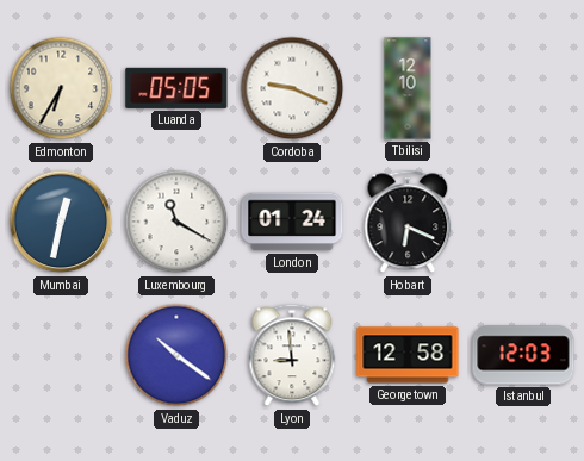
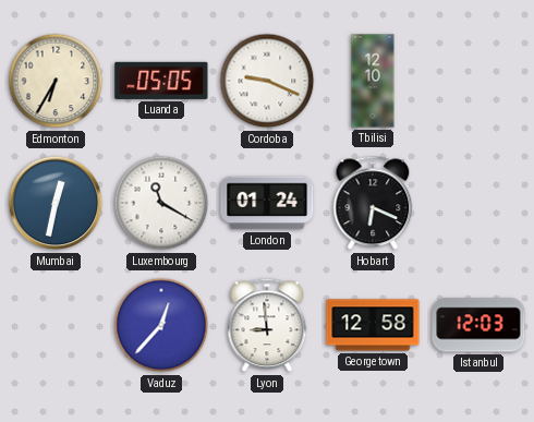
Vaduz: 10:21 -> 12:37 (161, 325)
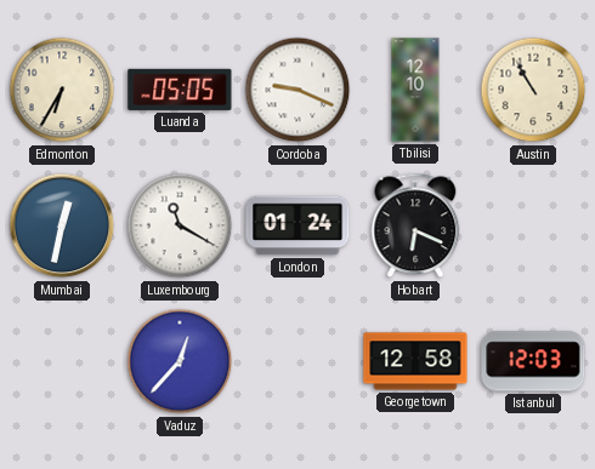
Austin: none -> 10:55 (533, 90)
Lyon: 8:59 -> none (267, 325)
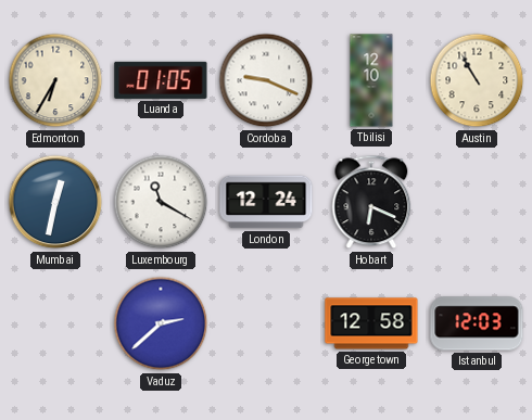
Luanda: 05:05 -> 01:05 (161, 80)
London: 01:24 -> 12:24 (266, 202)
Vaduz: 12:37 -> 2:38 (161, 323)
